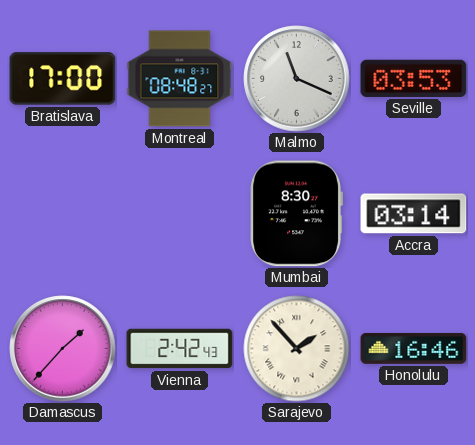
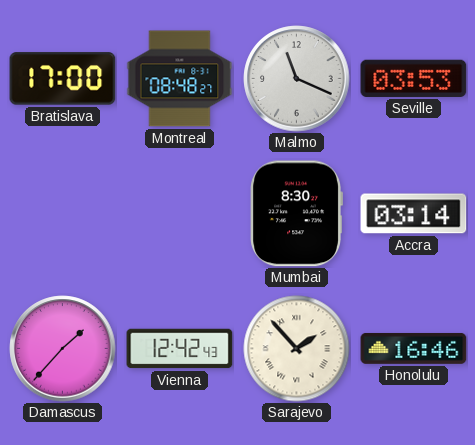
Vienna: 2:42 -> 12:42 (180, 349)
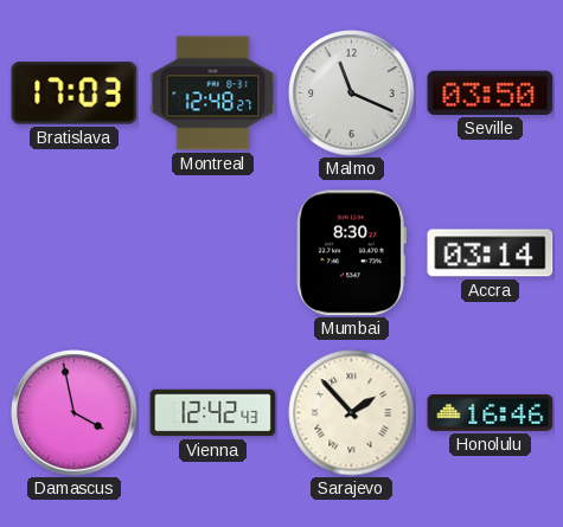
Bratislava: 17:00 -> 17:03 (75, 94)
Montreal: 08:48 -> 12:48 (213, 94)
Seville: 03:53 -> 03:50 (491, 92)
Damascus: 1:37 -> 3:58 (75, 413)
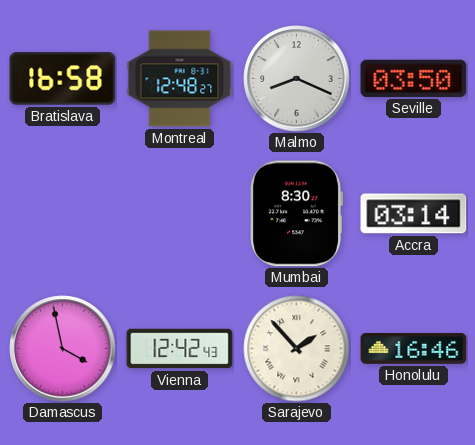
Bratislava: 17:03 -> 16:58 (63, 79)
Malmo: 11:19 -> 8:19 (297, 79)
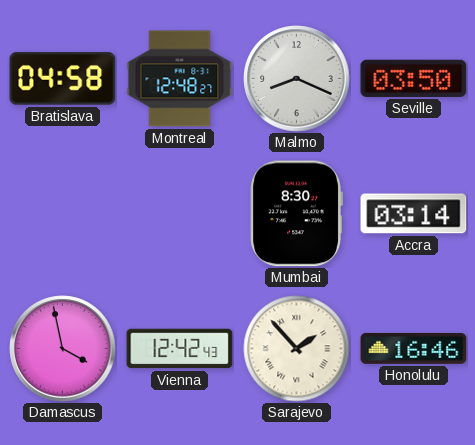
Bratislava: 16:58 -> 04:58 (63, 79)
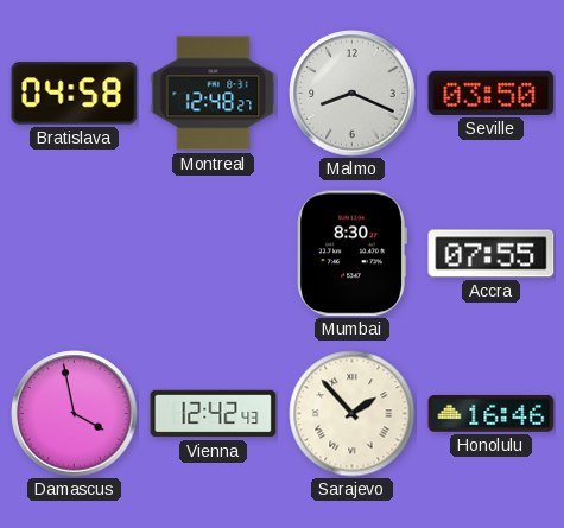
Accra: 03:14 -> 07:55 (492, 254)
